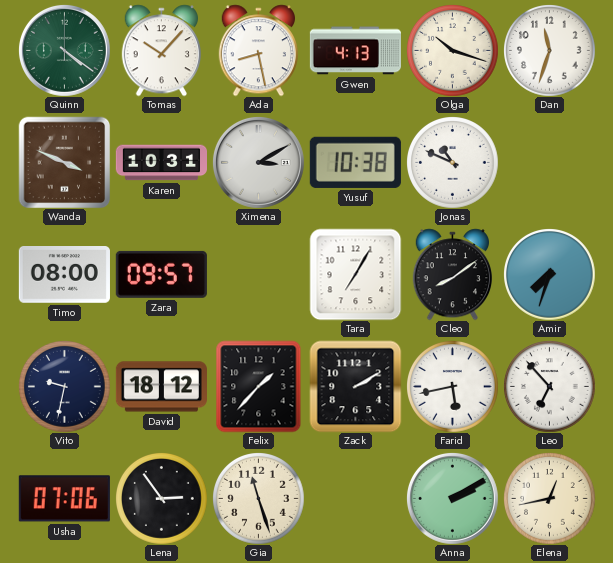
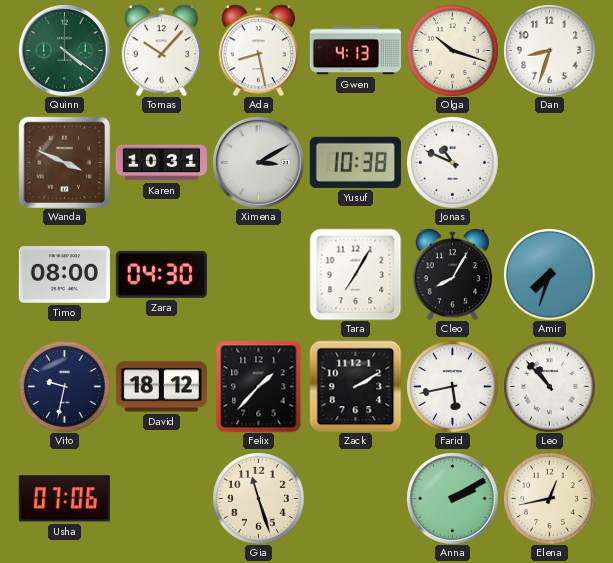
Dan: 11:33 -> 8:33 (550, 51)
Zara: 09:57 -> 04:30 (161, 274)
Cleo: 8:09 -> 8:05 (452, 274)
Leo: 6:53 -> 10:53 (550, 387)
Lena: 2:54 -> none (162, 499)
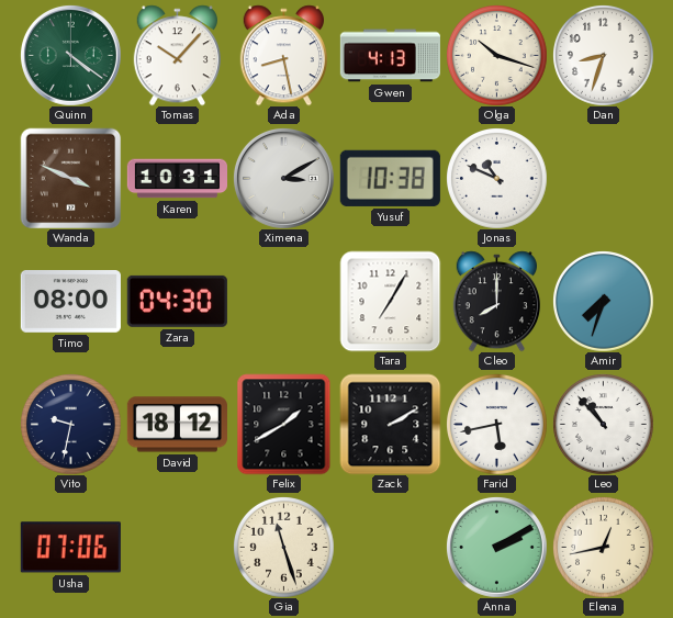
Cleo: 8:05 -> 8:00 (496, 301)
Felix: 1:37 -> 1:40 (284, 424)
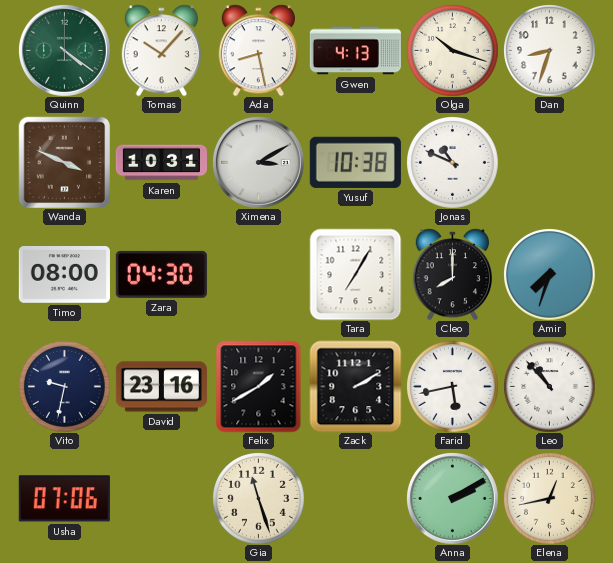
David: 18:12 -> 23:16 (161, 387)
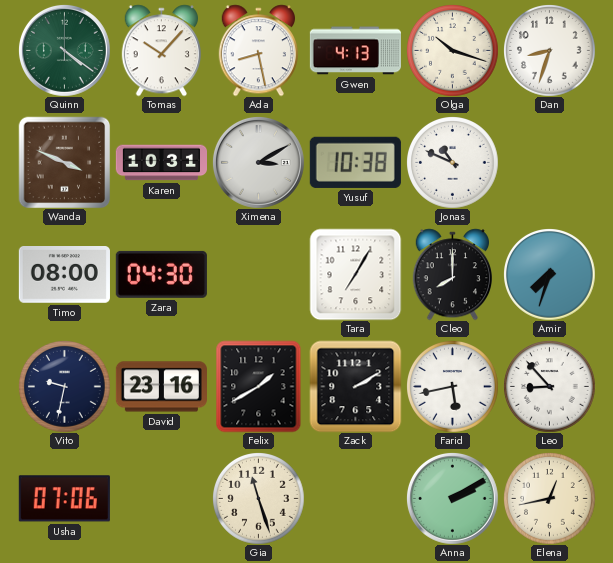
Leo: 10:53 -> 8:53 (550, 387)
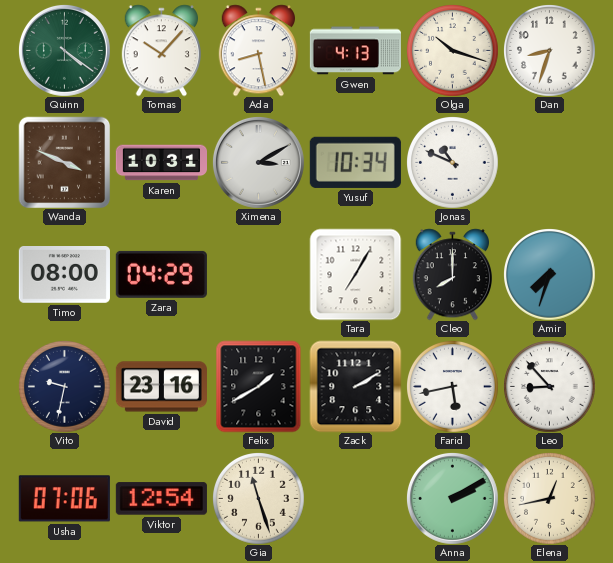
Yusuf: 10:38 -> 10:34 (355, 162)
Zara: 04:30 -> 04:29 (161, 274)
Viktor: none -> 12:54 (161, 499)
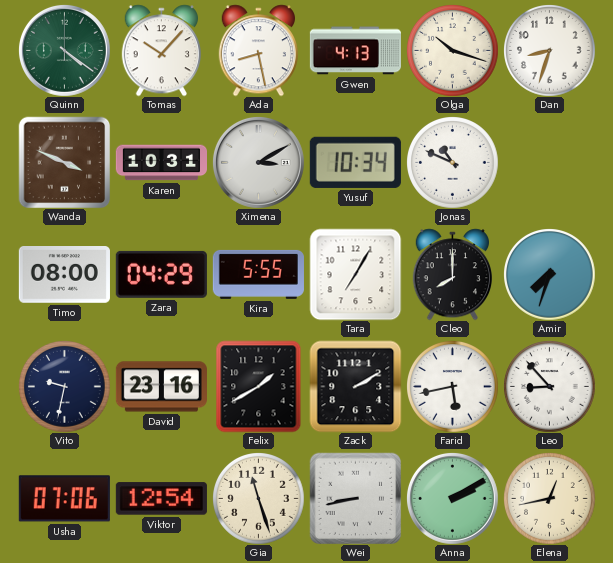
Kira: none -> 5:55 (258, 274)
Wei: none -> 8:43 (355, 498)
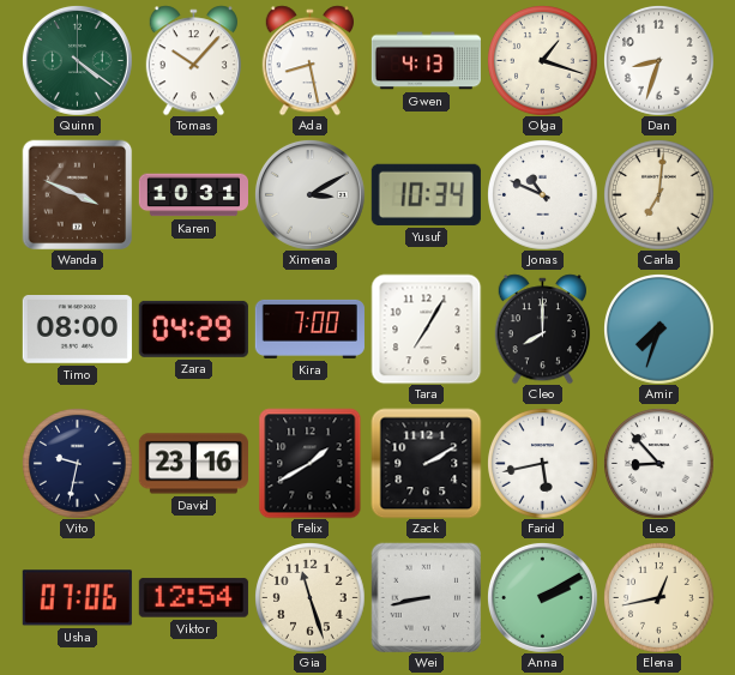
Olga: 10:18 -> 1:18 (543, 61)
Carla: none -> 7:01 (659, 195)
Kira: 5:55 -> 7:00 (309, 329)
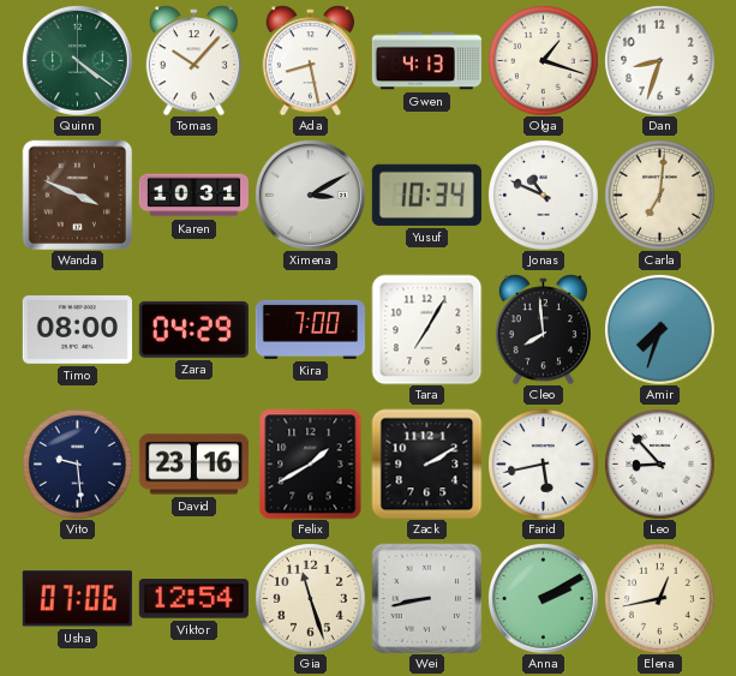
Cleo: 8:00 -> 7:59 (543, 329)
Vito: 9:32 -> 9:29 (78, 465)
